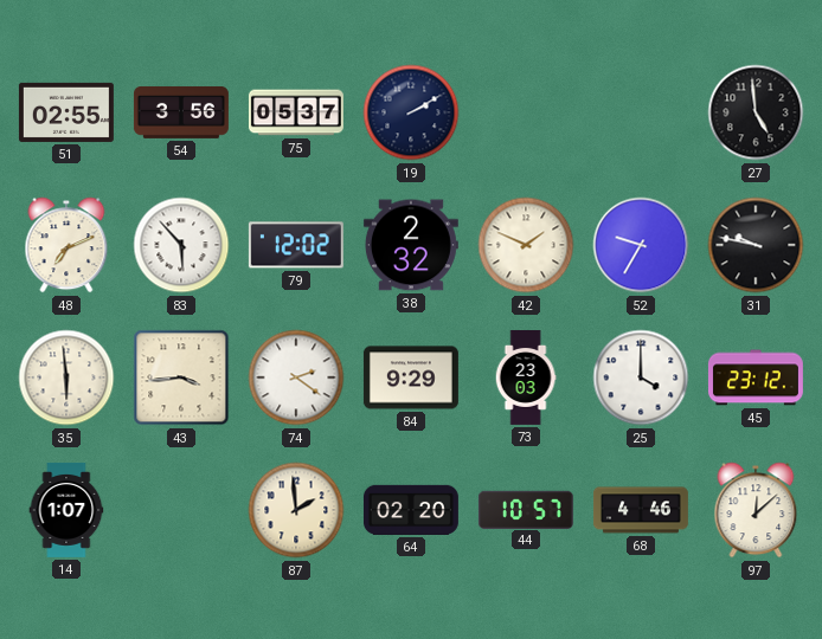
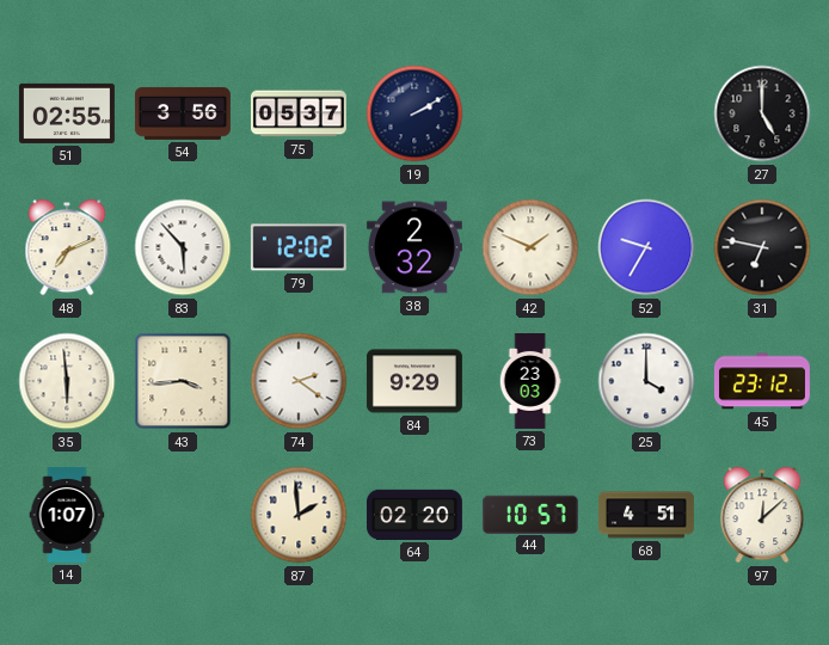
27: 4:59 -> 5:00 (762, 113)
31: 9:47 -> 6:47 (762, 247)
68: 4:46 -> 4:51 (646, 515)
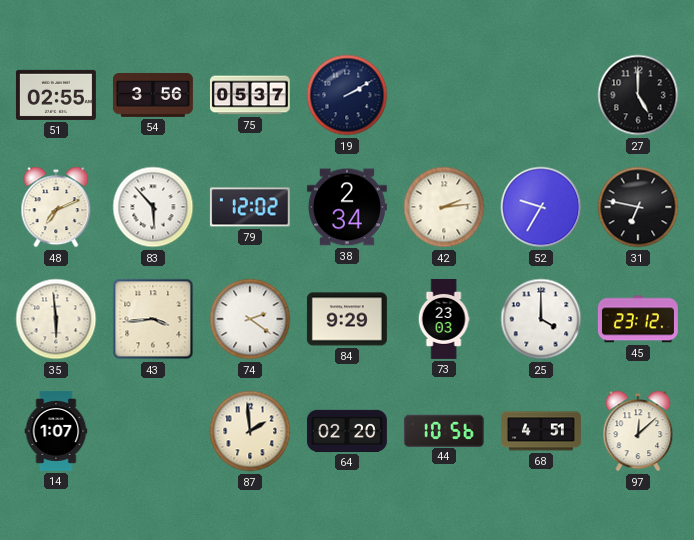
38: 2:32 -> 2:34 (347, 207)
42: 1:49 -> 2:14 (444, 207)
44: 10:57 -> 10:56 (444, 430)
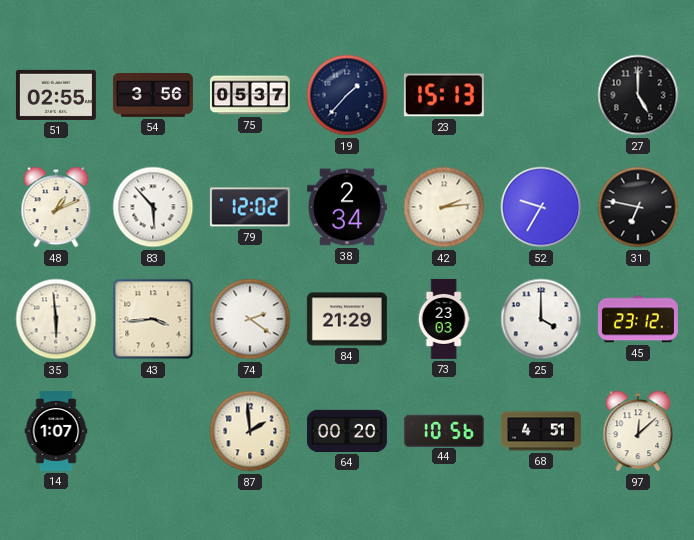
19: 2:10 -> 1:37 (347, 95)
23: none -> 15:13 (444, 95)
48: 7:11 -> 1:11 (56, 207)
84: 9:29 -> 21:29 (347, 319)
64: 02:20 -> 00:20 (347, 431)
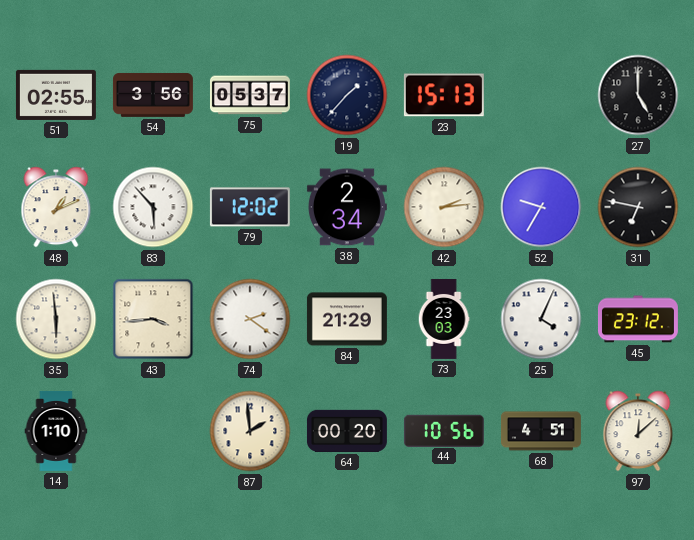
25: 4:00 -> 4:04 (541, 319)
14: 1:07 -> 1:10 (56, 431)
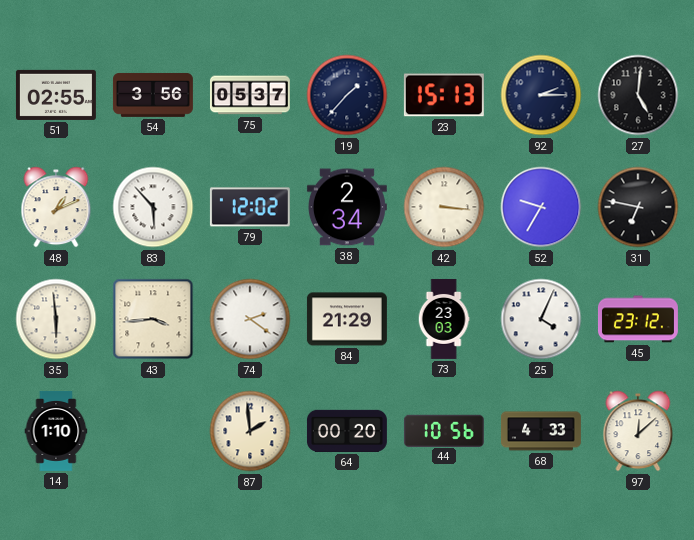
92: none -> 2:15 (541, 95)
27: 5:00 -> 5:01 (638, 95)
42: 2:14 -> 3:16 (444, 207)
68: 4:51 -> 4:33 (541, 431)
